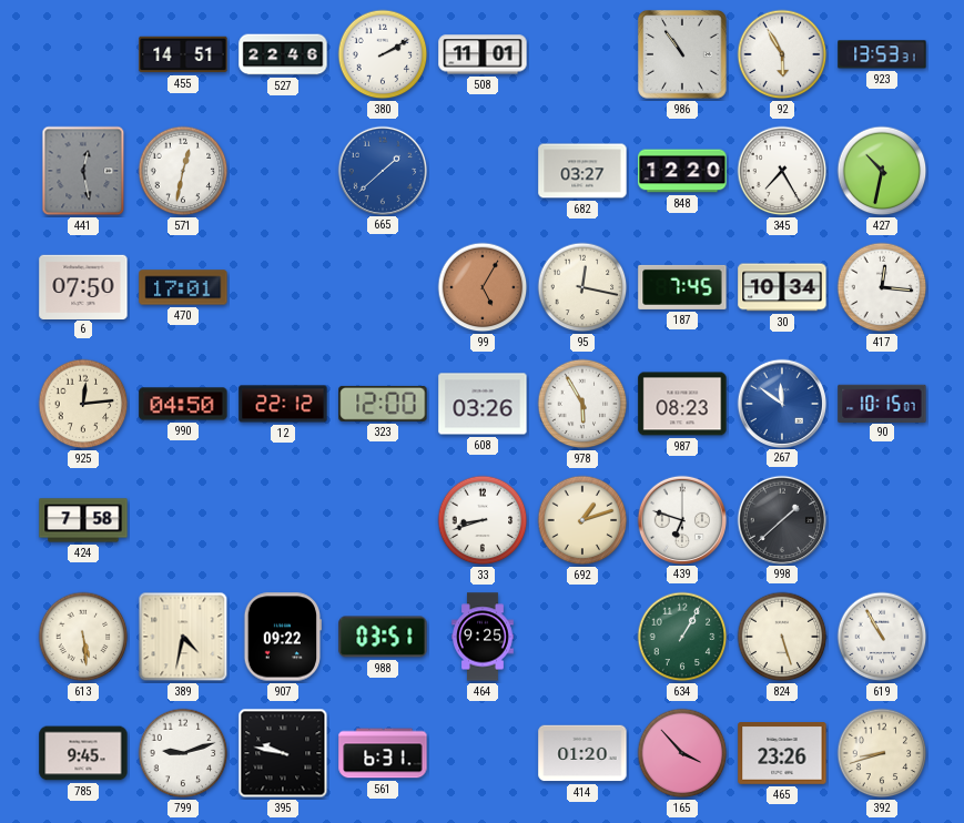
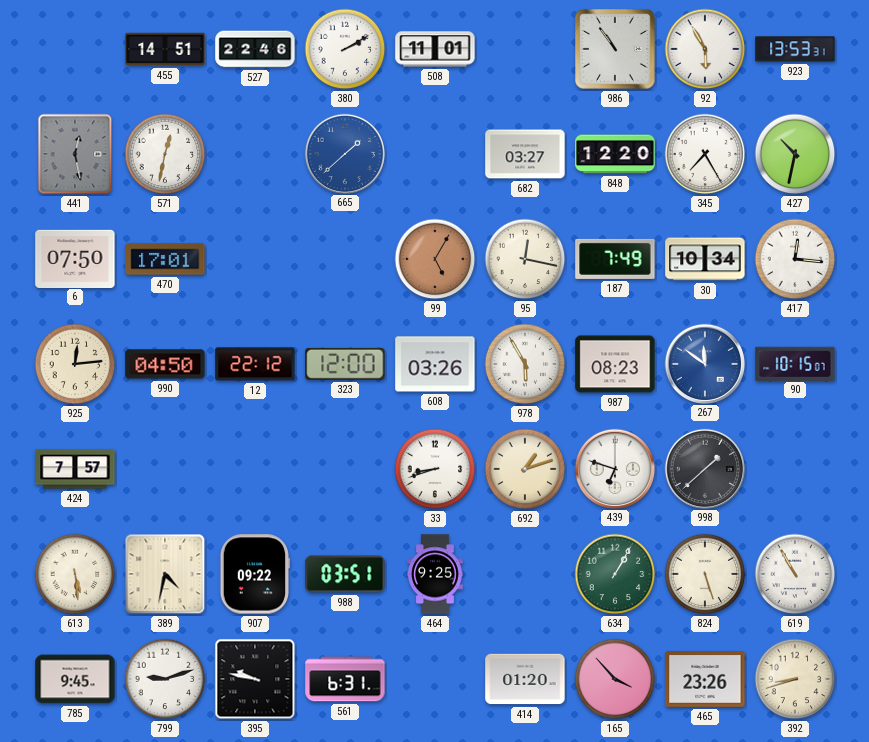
187: 7:45 -> 7:49 (615, 259)
424: 7:58 -> 7:57 (75, 469)
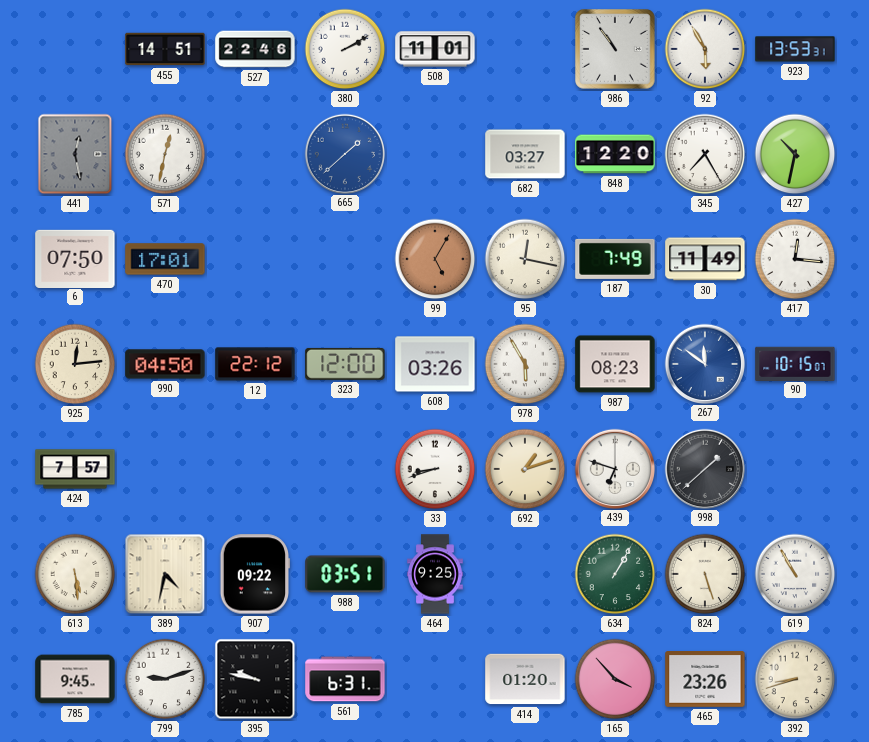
30: 10:34 -> 11:49 (705, 259)
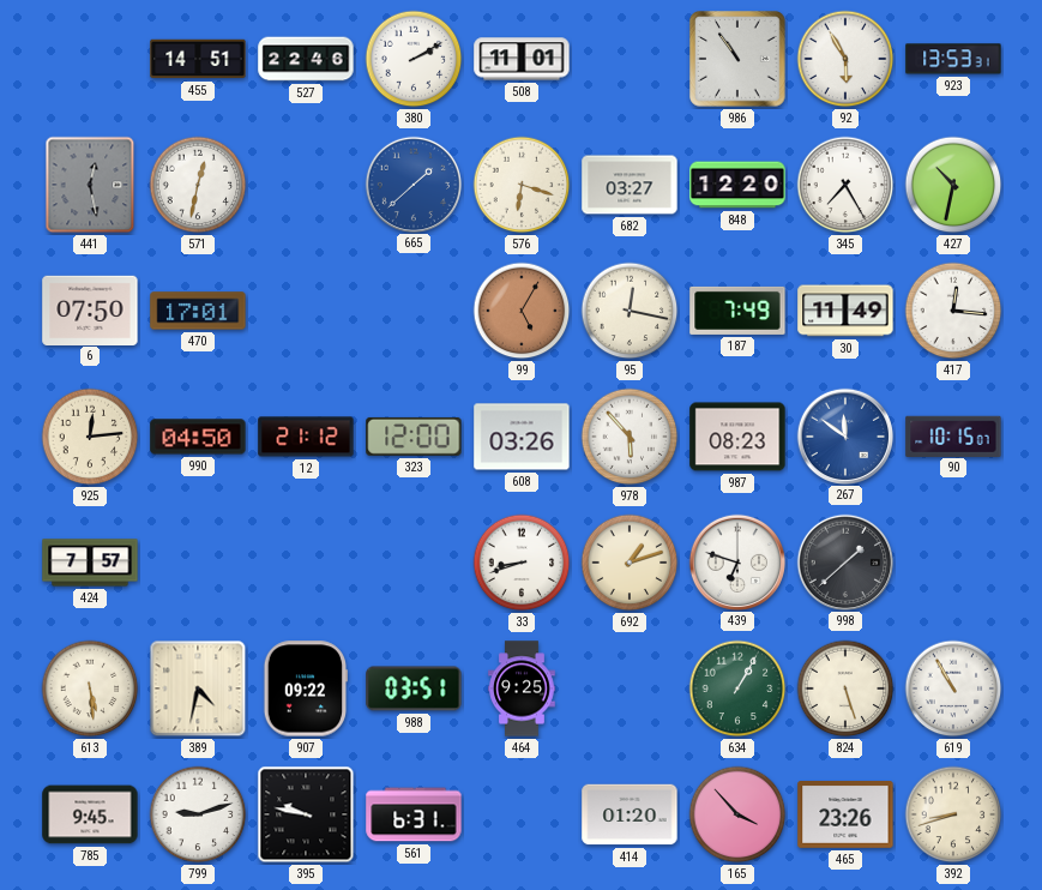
576: none -> 6:18 (522, 185)
12: 22:12 -> 21:12 (306, 437)
978: 5:55 -> 5:53 (630, 437)
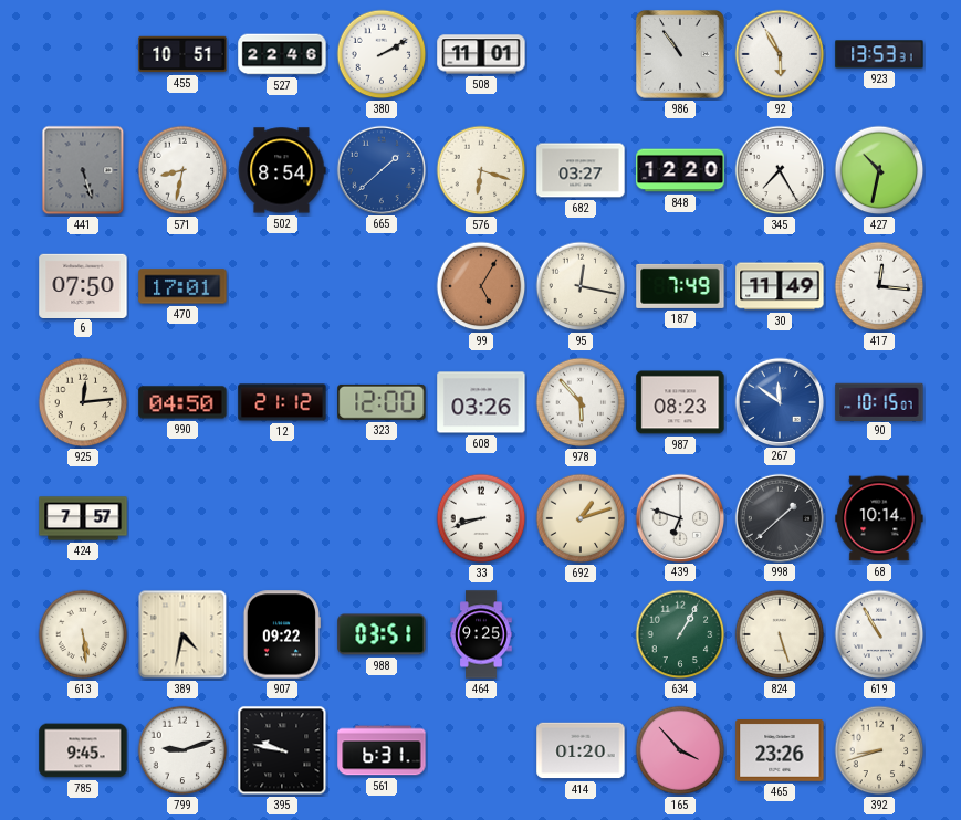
455: 14:51 -> 10:51 (182, 54)
441: 12:28 -> 5:27 (83, 170)
571: 12:32 -> 8:32 (182, 170)
502: none -> 8:54 (282, 170)
68: none -> 10:14 (879, 518)
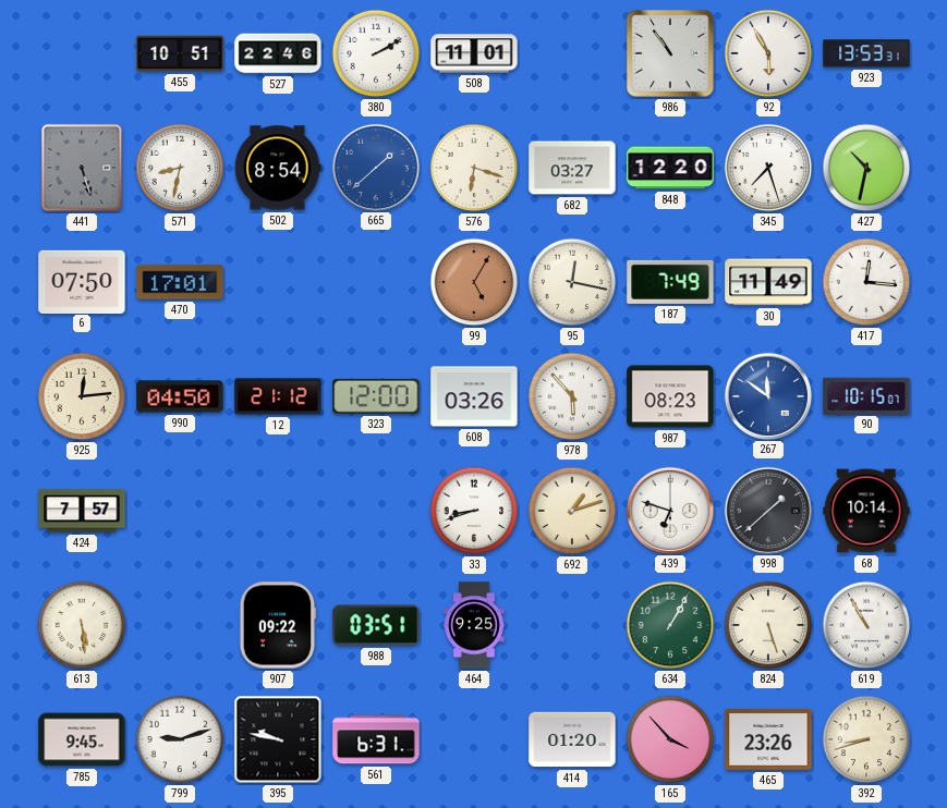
345: 7:25 -> 7:27 (768, 168)
389: 4:32 -> none (182, 634)
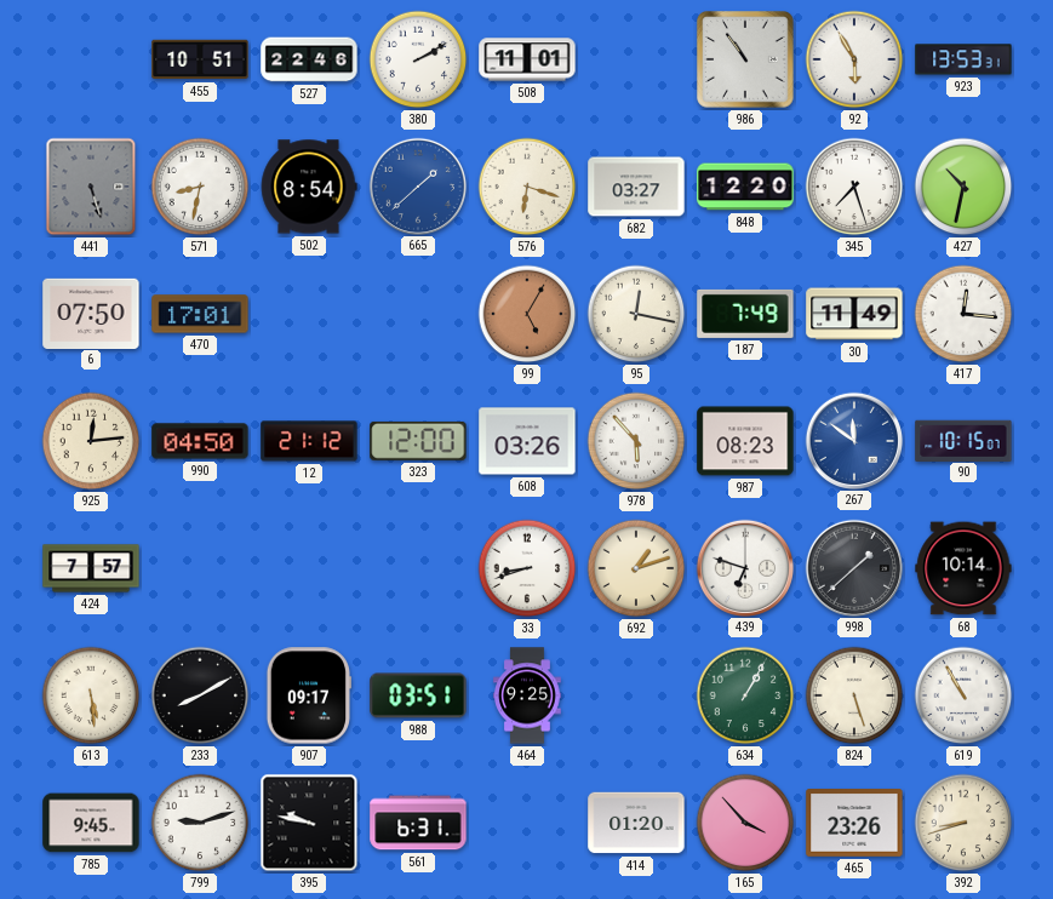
233: none -> 8:10 (200, 695)
907: 09:22 -> 09:17 (308, 695)
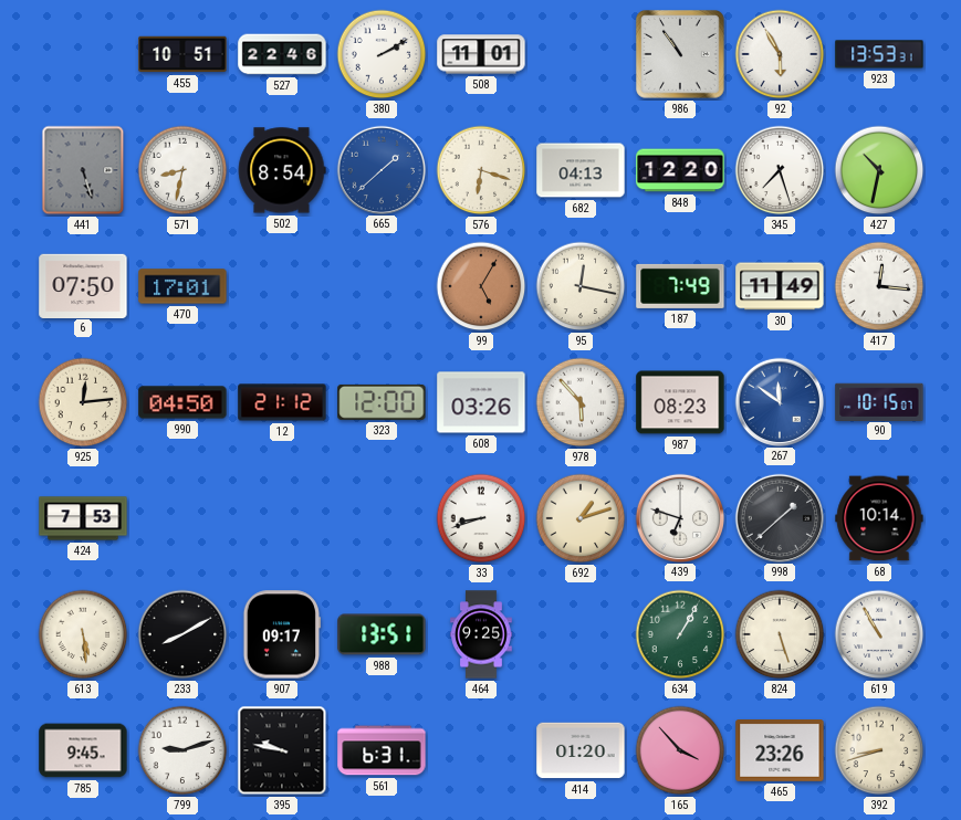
682: 03:27 -> 04:13 (581, 170)
424: 7:57 -> 7:53 (83, 518)
988: 03:51 -> 13:51 (382, 634)
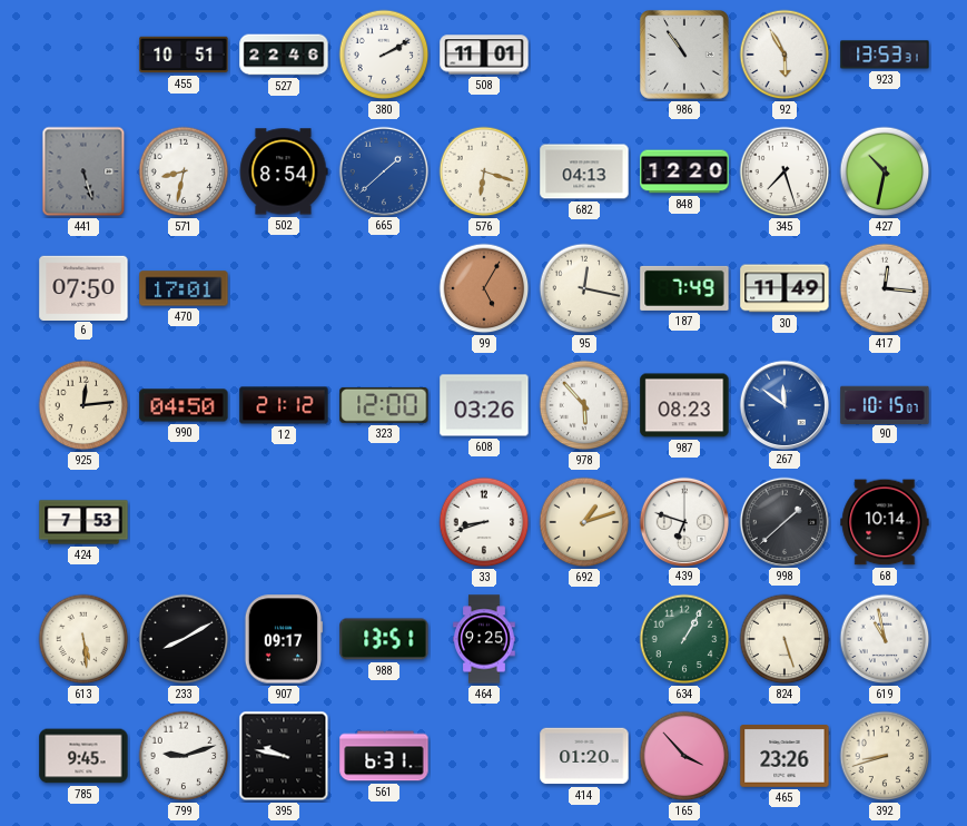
619: 10:55 -> 10:58 (885, 639)
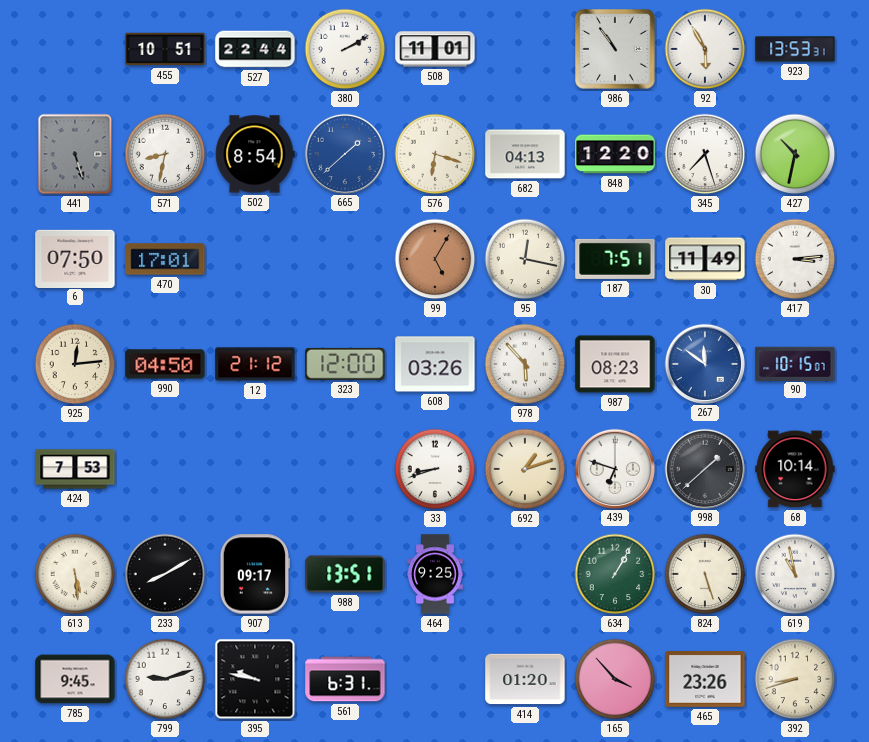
527: 22:46 -> 22:44 (255, 49)
187: 7:49 -> 7:51 (615, 259)
417: 12:16 -> 3:14 (795, 259)
